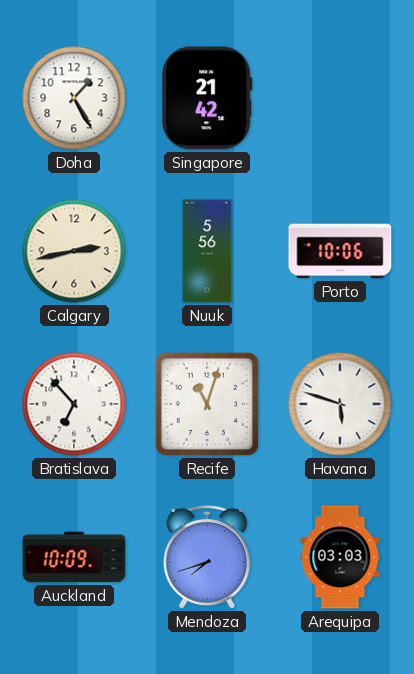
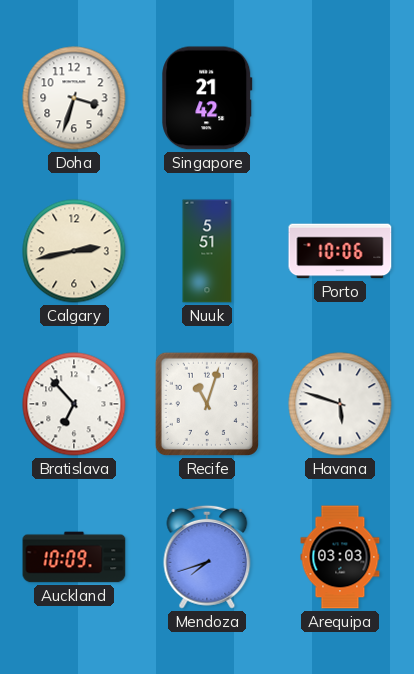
Doha: 1:25 -> 3:33 (74, 98)
Nuuk: 5:56 -> 5:51 (207, 251)
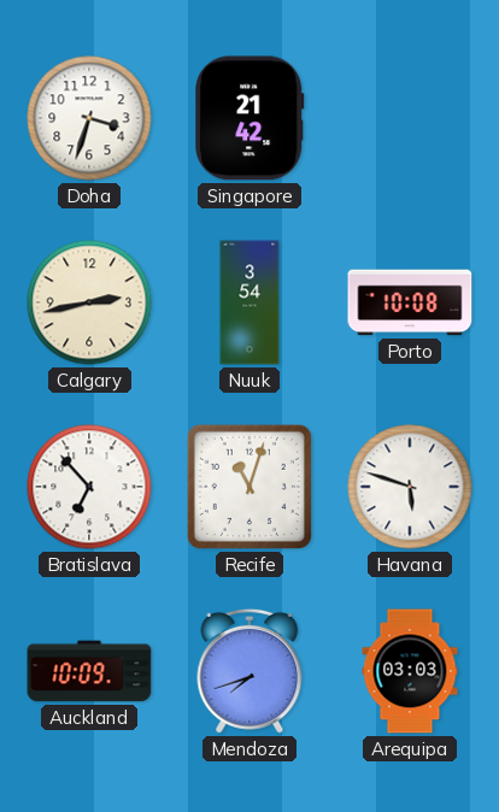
Nuuk: 5:51 -> 3:54 (249, 302)
Porto: 10:06 -> 10:08 (410, 302)
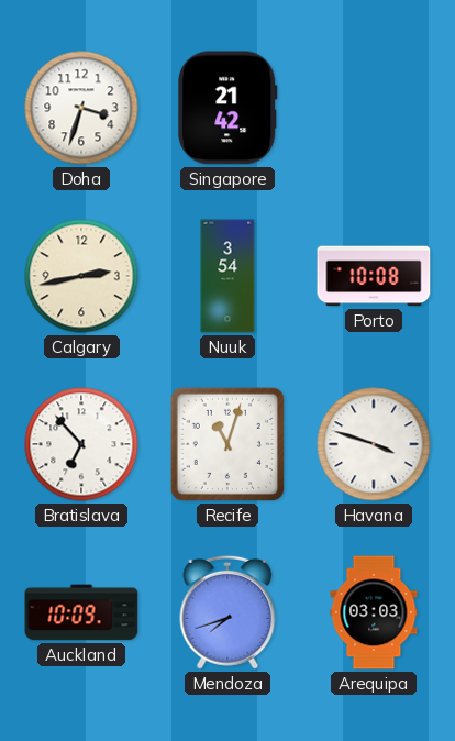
Havana: 5:48 -> 3:48 (374, 444)
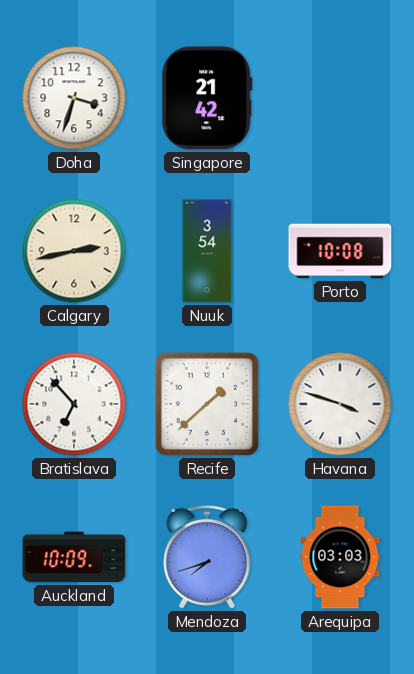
Recife: 11:03 -> 1:38 (207, 404)
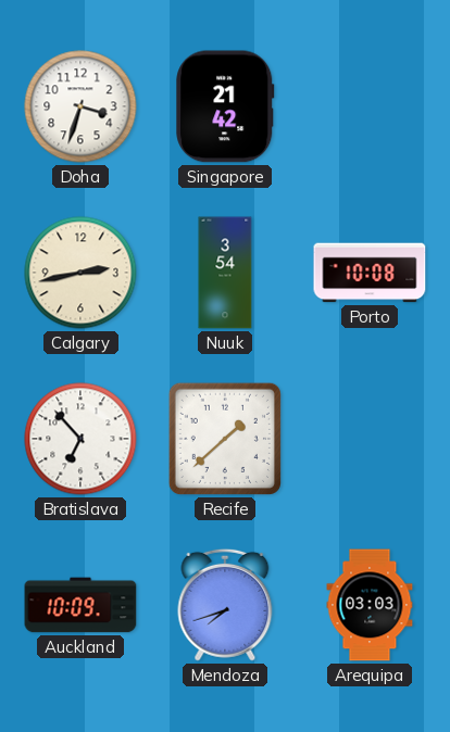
Havana: 3:48 -> none (340, 404)
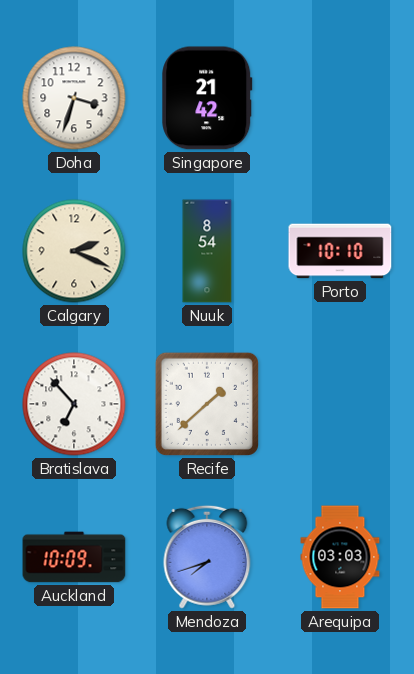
Calgary: 2:43 -> 2:19 (74, 251)
Nuuk: 3:54 -> 8:54 (207, 251)
Porto: 10:08 -> 10:10 (340, 251)
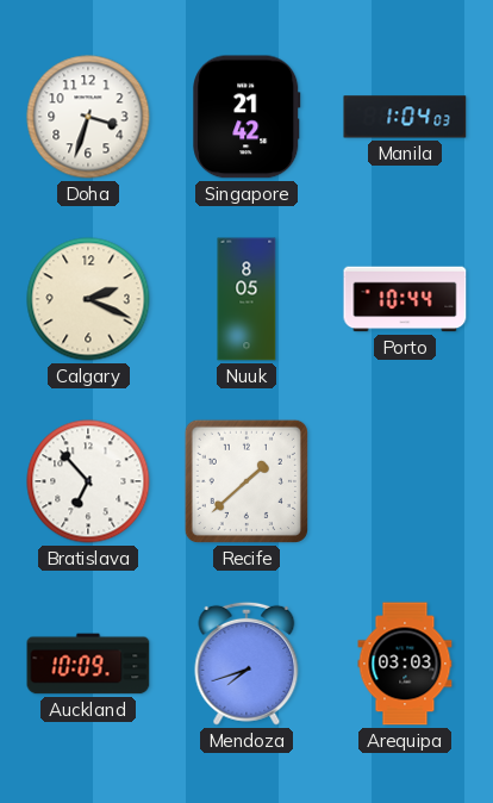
Manila: none -> 1:04 (405, 117)
Nuuk: 8:54 -> 8:05 (246, 299)
Porto: 10:10 -> 10:44 (405, 299)
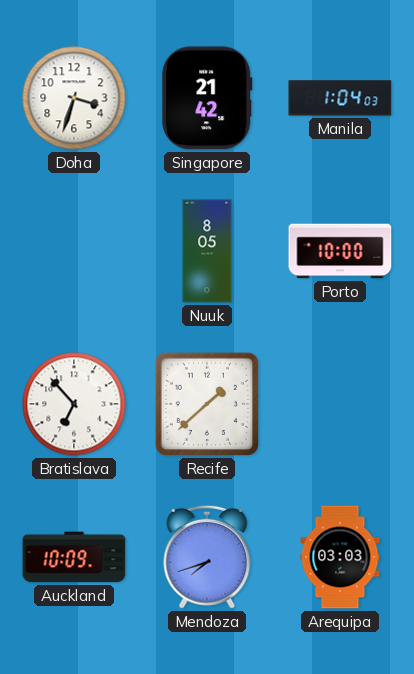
Calgary: 2:19 -> none (88, 299)
Porto: 10:44 -> 10:00 (340, 251)
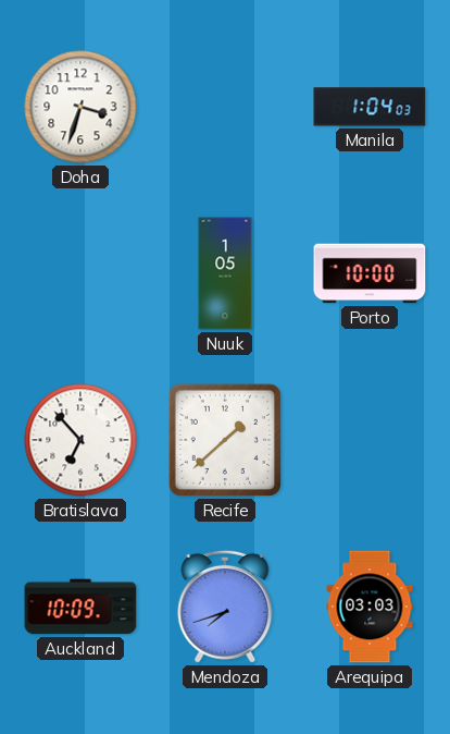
Singapore: 21:42 -> none (207, 98)
Nuuk: 8:05 -> 1:05 (225, 273)
